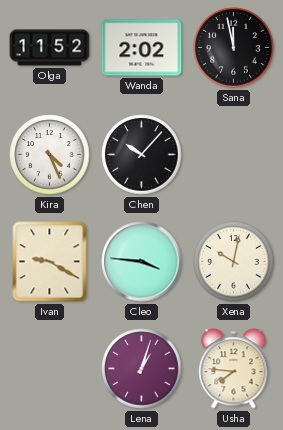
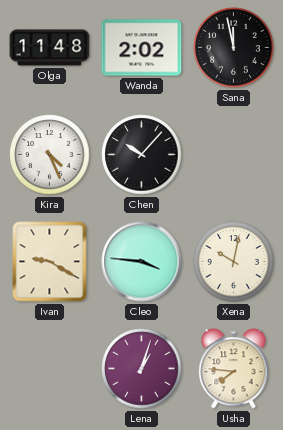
Olga: 11:52 -> 11:48 (50, 48)
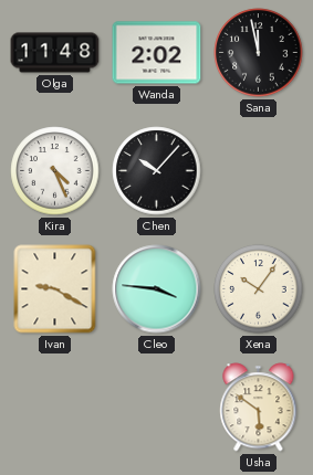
Xena: 10:02 -> 10:06 (259, 289)
Lena: 1:03 -> none (142, 369)
Usha: 7:46 -> 5:51 (259, 408)
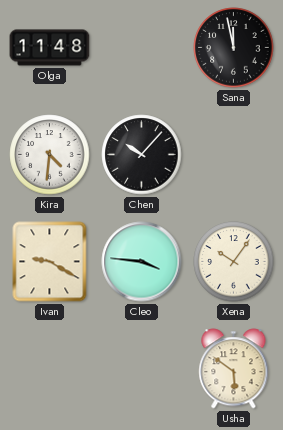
Wanda: 2:02 -> none (157, 53)
Kira: 4:26 -> 4:31 (50, 155)
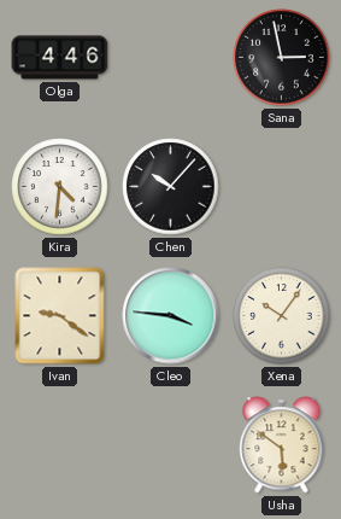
Olga: 11:48 -> 4:46 (60, 58)
Sana: 11:58 -> 2:58 (282, 58)
Ivan: 9:20 -> 9:21 (60, 316)
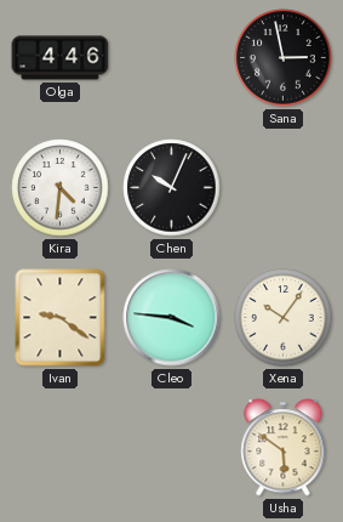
Chen: 10:07 -> 10:04 (172, 188)
